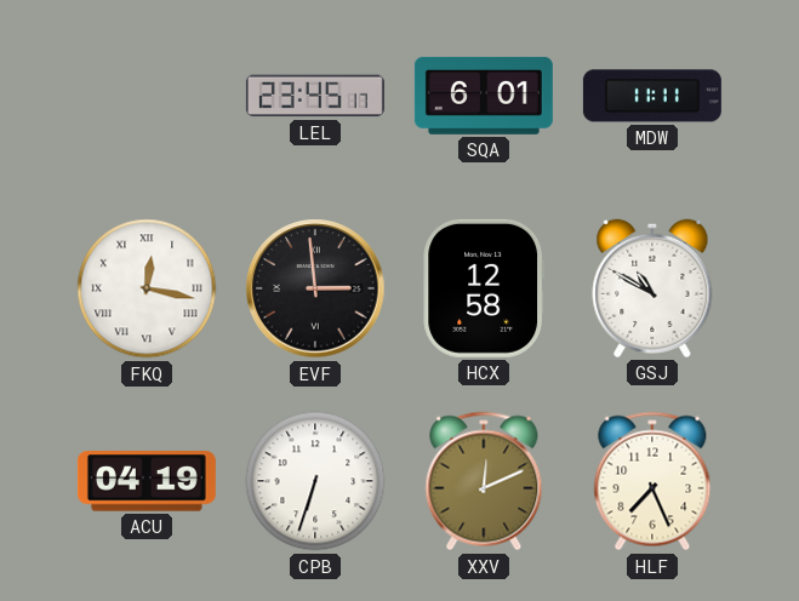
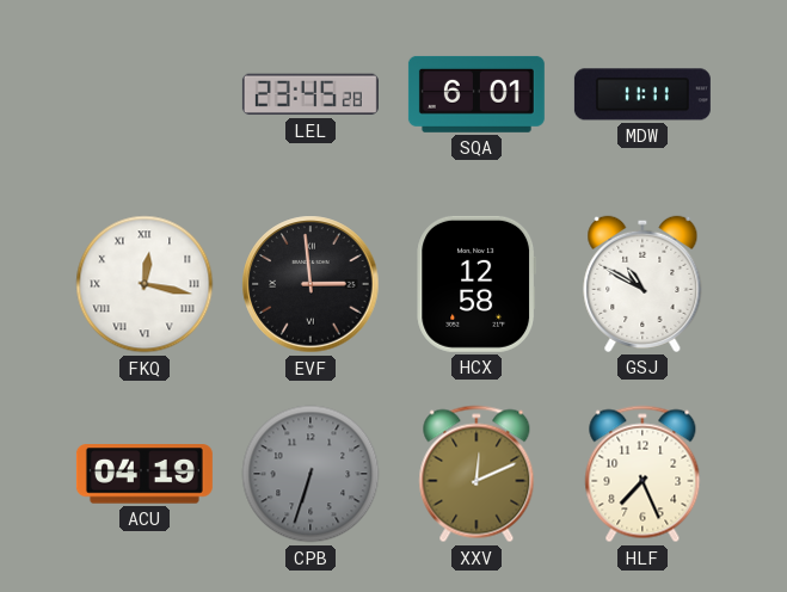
LEL: 23:45:17 -> 23:45:28 (311, 94)
CPB dial: white -> grey (311, 474)
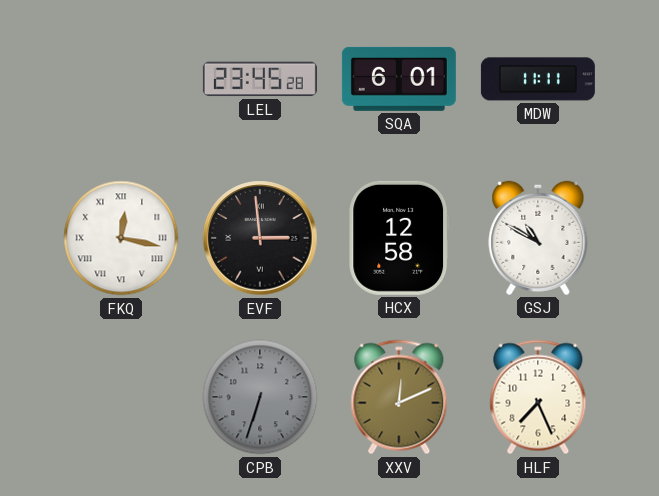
ACU: 04:19 -> none (145, 474)
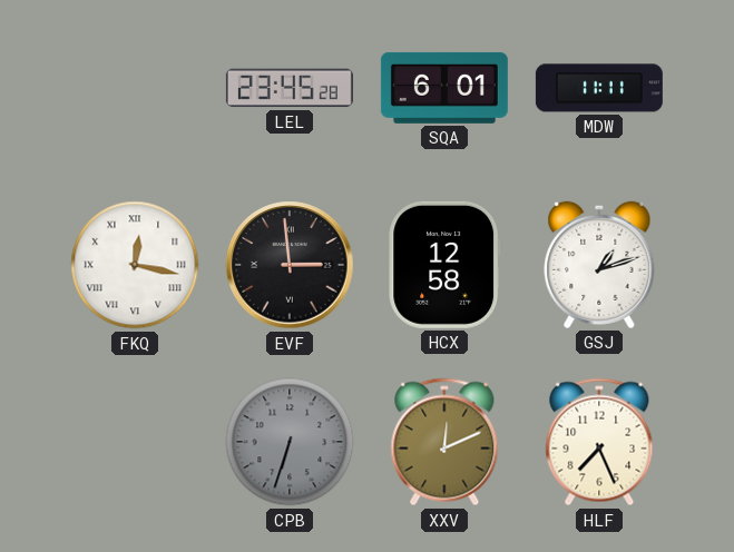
GSJ: 10:50 -> 1:12 (599, 265)
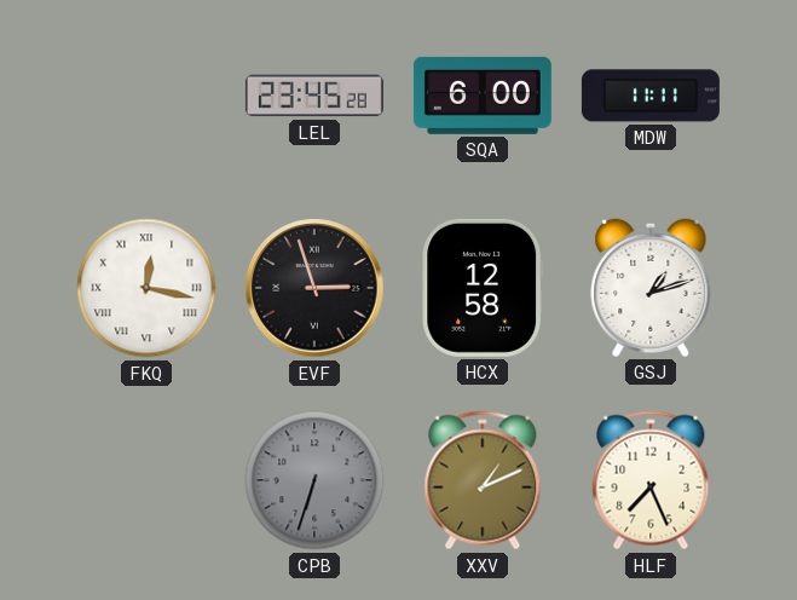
SQA: 6:01 -> 6:00 (483, 96)
EVF: 2:59 -> 2:57 (314, 288)
XXV: 12:11 -> 1:11 (483, 480)
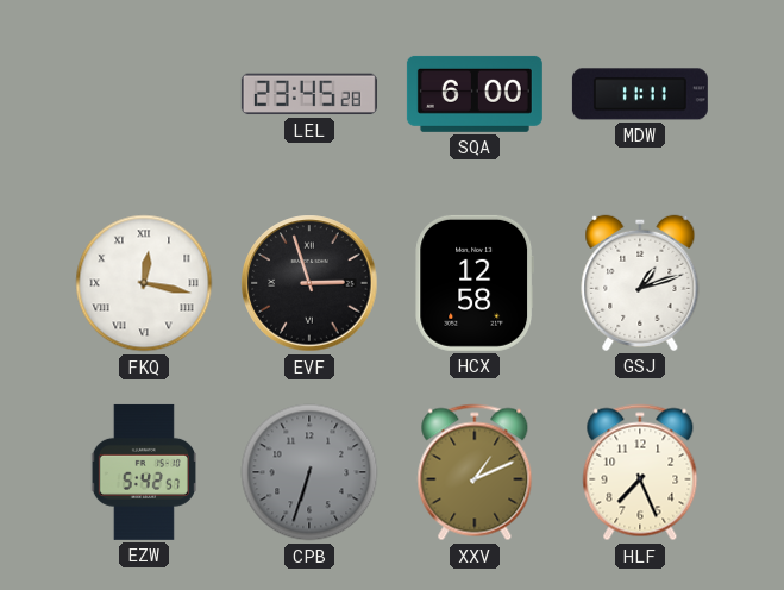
EZW: none -> 5:42 (143, 472)
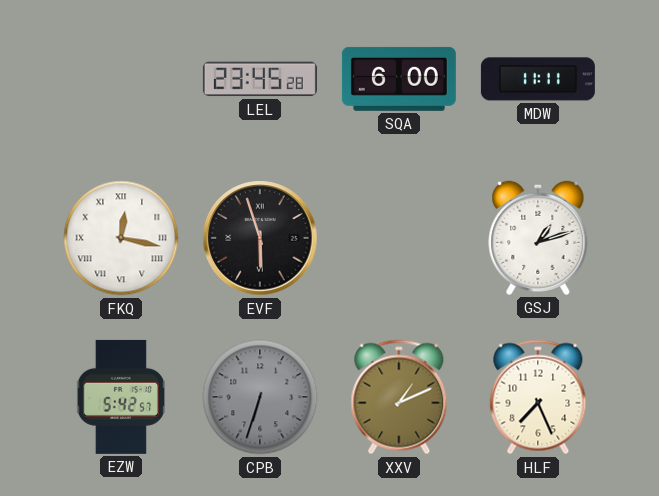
EVF: 2:57 -> 5:57 (260, 238)
HCX: 12:58 -> none (475, 283)
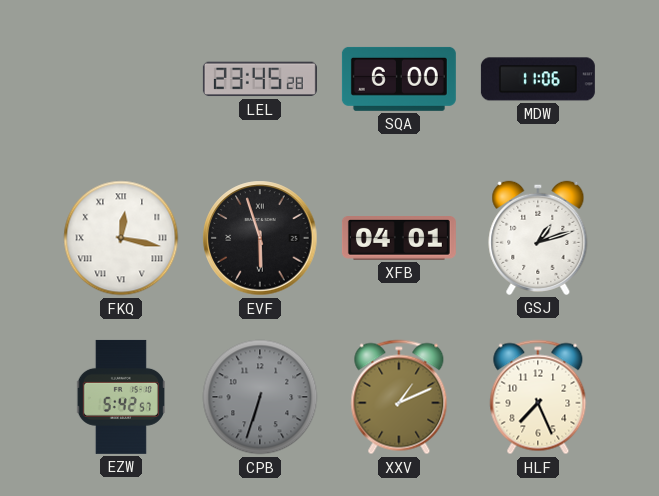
MDW: 11:11 -> 11:06 (538, 79)
XFB: none -> 04:01 (399, 239)
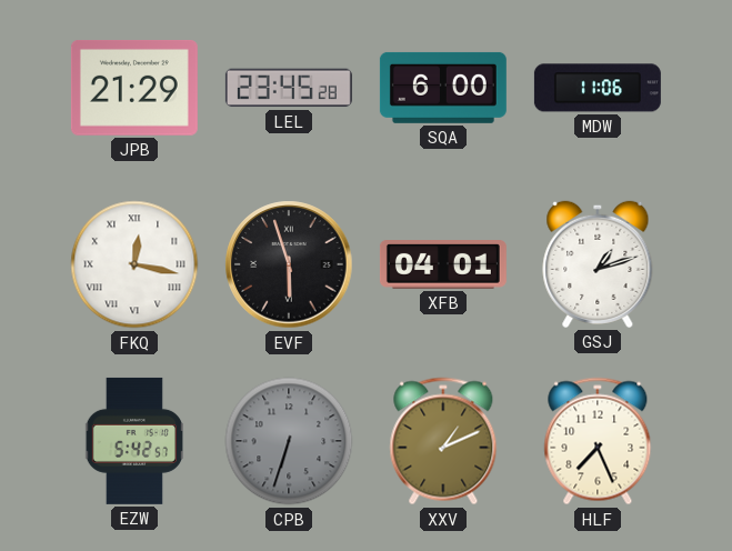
JPB: none -> 21:29 (134, 88)
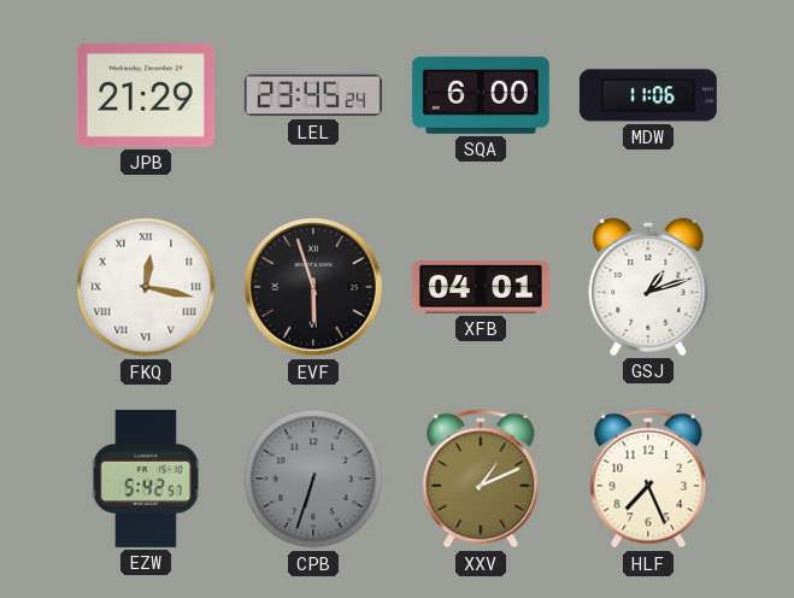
LEL: 23:45:28 -> 23:45:24 (313, 95)
